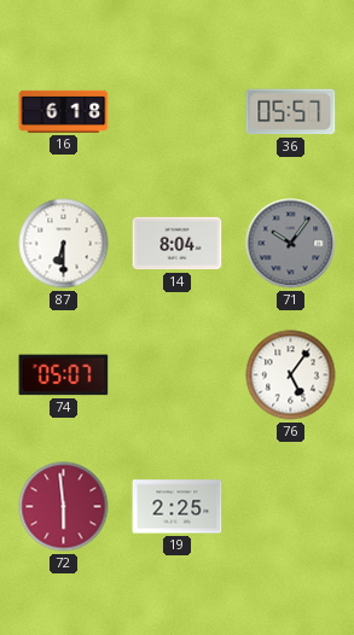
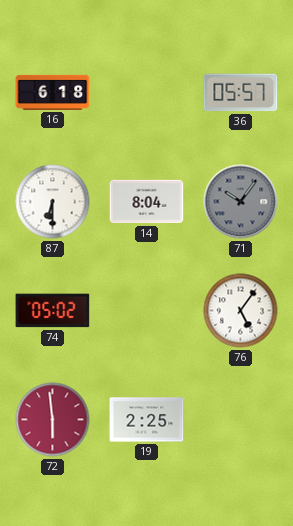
74: 05:07 -> 05:02 (53, 311)
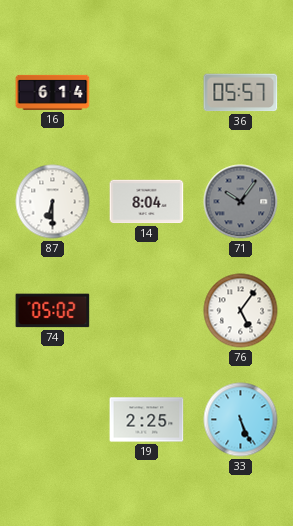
16: 6:18 -> 6:14 (53, 92)
72: 5:59 -> none (53, 420)
33: none -> 5:26 (241, 420)
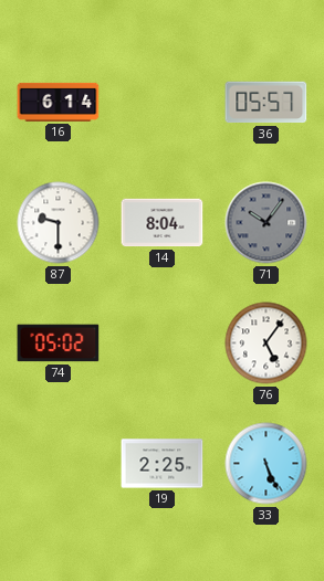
87: 6:30 -> 9:30 (59, 223)
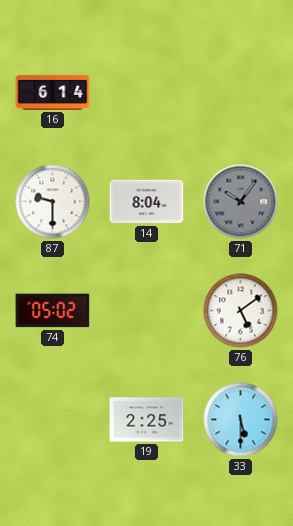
36: 05:57 -> none (266, 103)
76: 5:06 -> 5:09 (241, 311)
33: 5:26 -> 5:30 (241, 420)
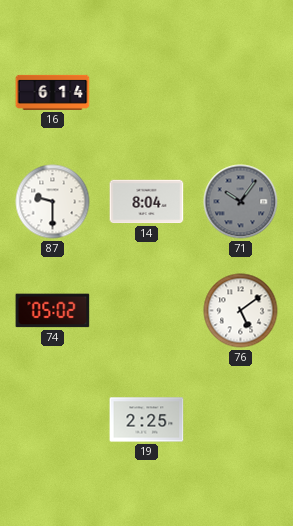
33: 5:30 -> none (241, 420)
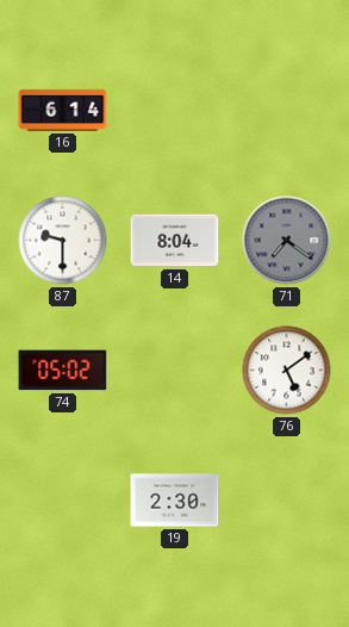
71: 10:06 -> 7:21 (287, 241)
19: 2:25 -> 2:30 (175, 501)
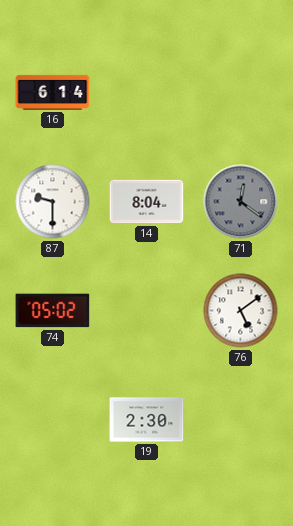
71: 7:21 -> 12:21 (241, 202)
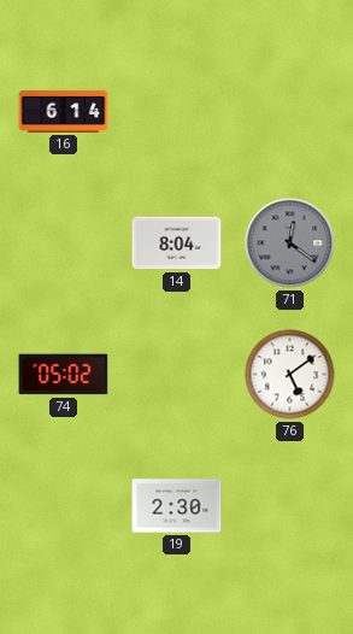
87: 9:30 -> none (53, 202)
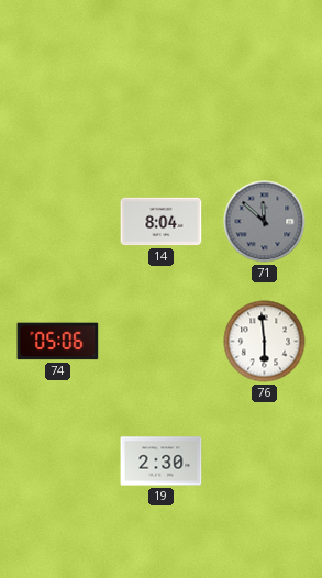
16: 6:14 -> none (64, 111)
71: 12:21 -> 11:52 (265, 222)
74: 05:02 -> 05:06 (58, 342)
76: 5:09 -> 5:59 (265, 342)
